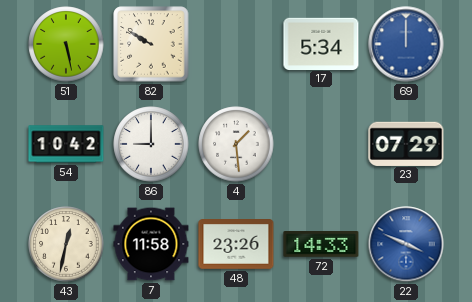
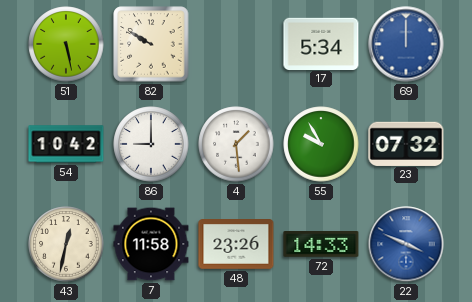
55: none -> 9:55 (321, 144)
23: 07:29 -> 07:32 (406, 143)
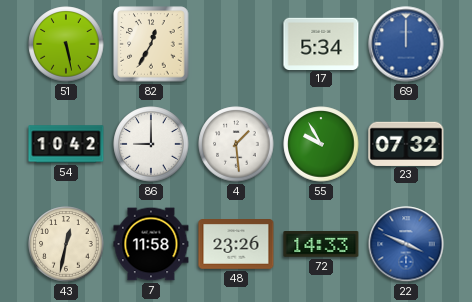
82: 9:50 -> 12:35 (151, 44)
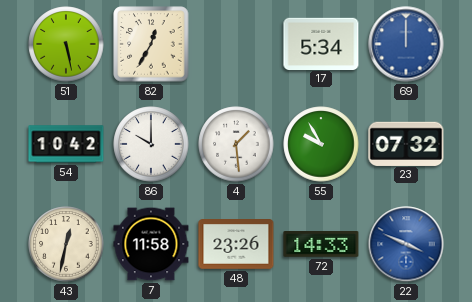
86: 9:00 -> 10:00 (151, 144)
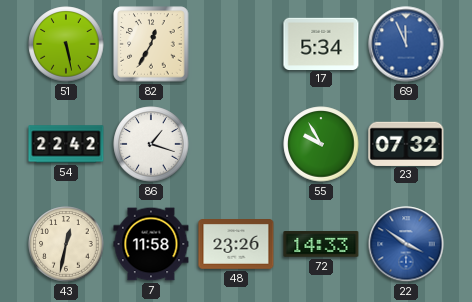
69: 12:00 -> 11:56 (406, 44)
54: 10:42 -> 22:42 (66, 144)
86: 10:00 -> 1:18 (151, 144)
4: 1:29 -> none (236, 144)
22: 3:49 -> 3:51 (406, 244)
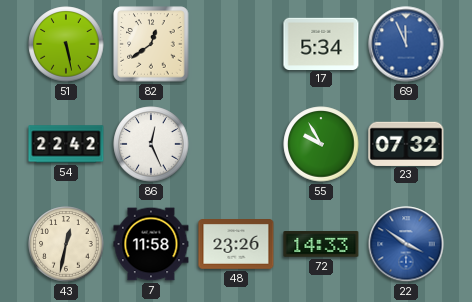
82: 12:35 -> 12:39 (151, 44)
86: 1:18 -> 12:26 (151, 144)
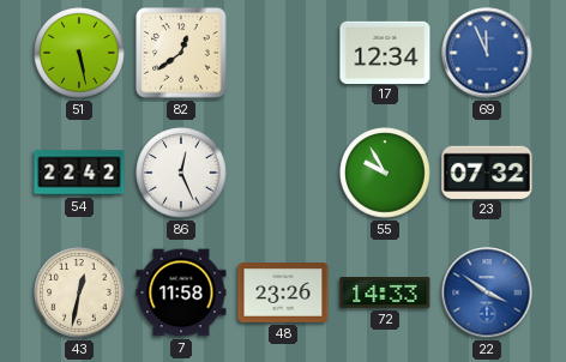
17: 5:34 -> 12:34 (385, 52)
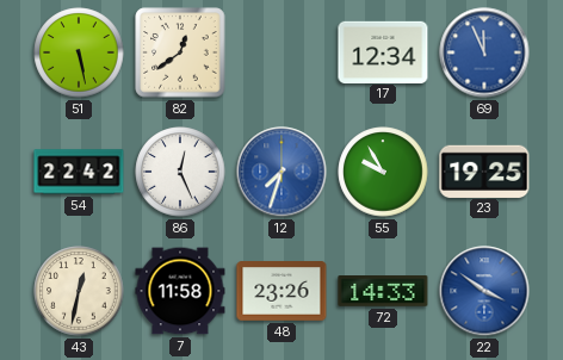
12: none -> 7:33 (281, 172)
23: 07:32 -> 19:25 (484, 170)
